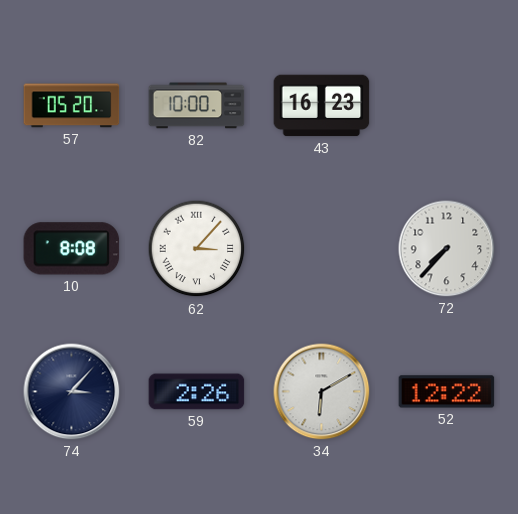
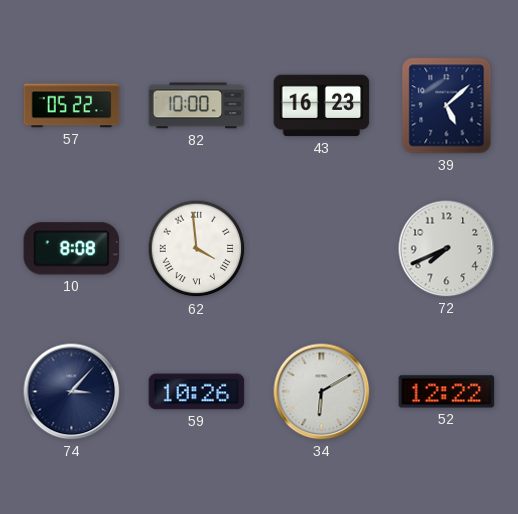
57: 05:20 -> 05:22 (72, 106)
39: none -> 5:08 (447, 106)
62: 3:07 -> 3:59 (197, 249)
72: 7:37 -> 7:41 (447, 249)
59: 2:26 -> 10:26 (197, 392)
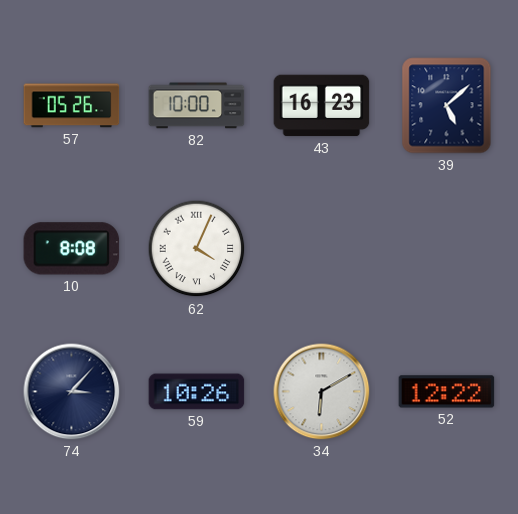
57: 05:22 -> 05:26 (72, 106)
62: 3:59 -> 4:04 (197, 249)
72: 7:41 -> none (447, 249)
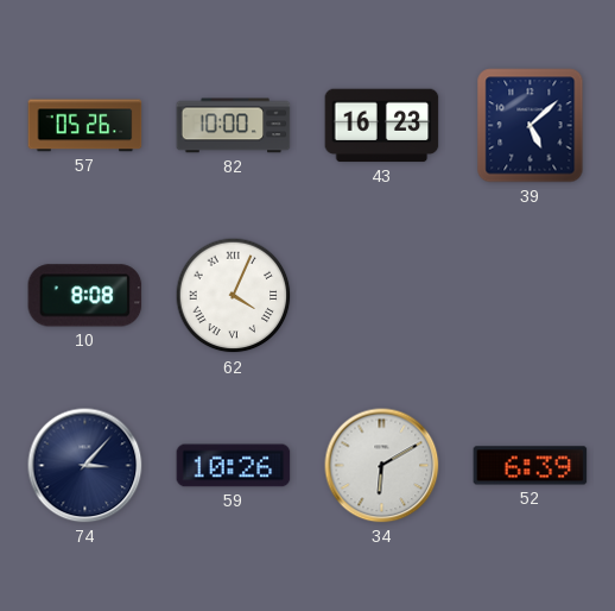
52: 12:22 -> 6:39 (531, 466)
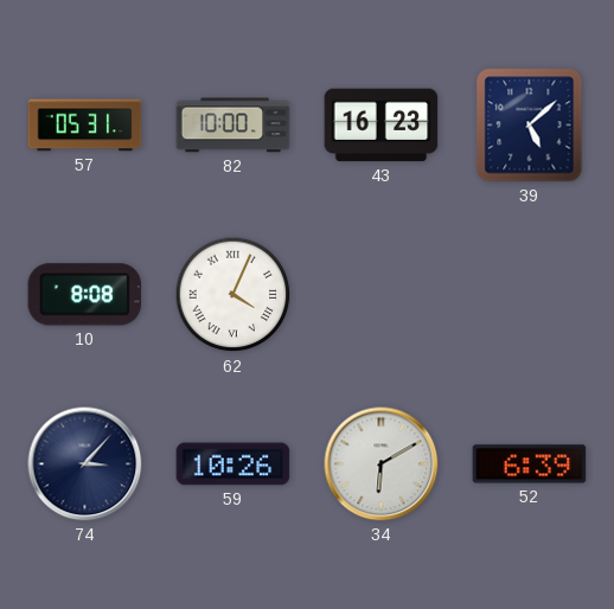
57: 05:26 -> 05:31 (85, 126)
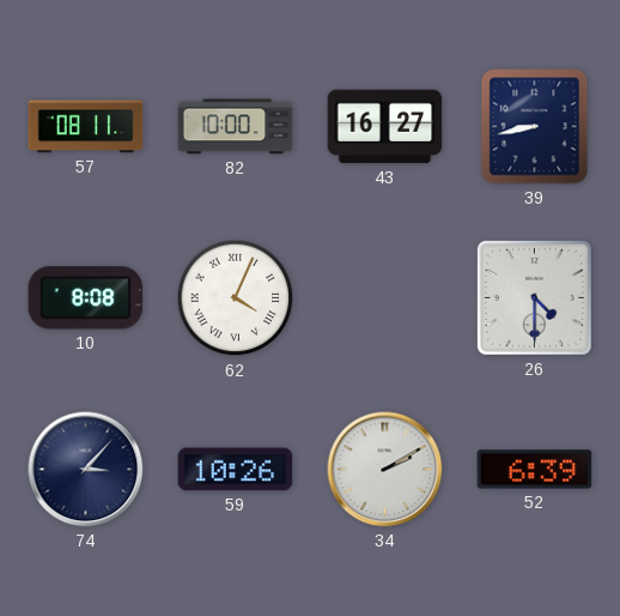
57: 05:31 -> 08:11 (86, 127)
43: 16:23 -> 16:27 (385, 127)
39: 5:08 -> 8:43 (535, 127)
26: none -> 4:30 (535, 298)
34: 6:10 -> 2:10 (385, 470)
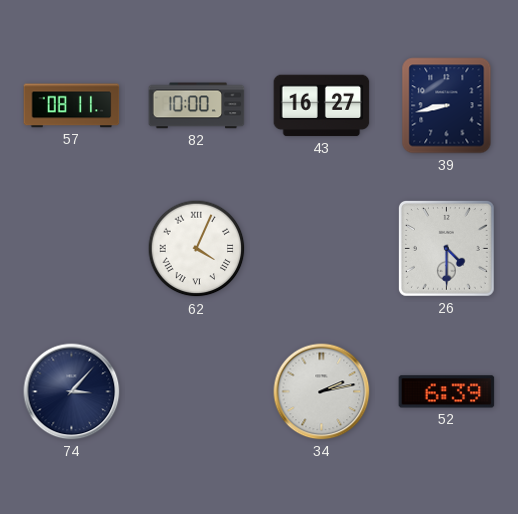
10: 8:08 -> none (86, 298)
59: 10:26 -> none (236, 470)
34: 2:10 -> 2:13 (322, 392)
